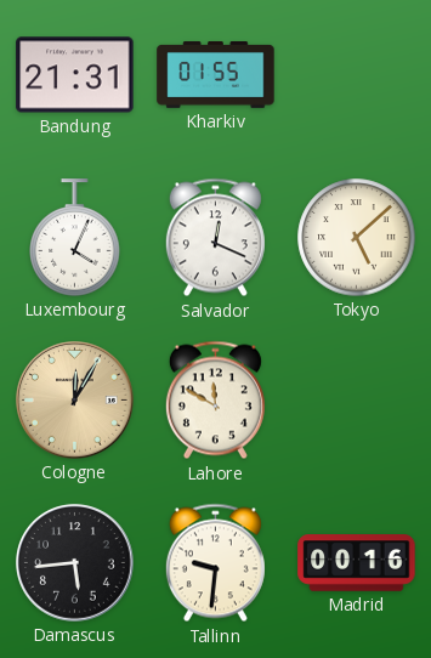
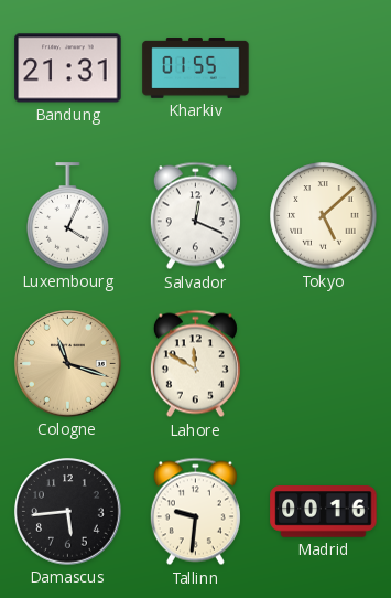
Cologne: 12:05 -> 11:18 (68, 364)
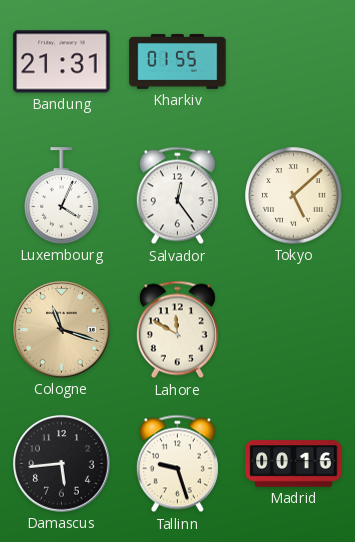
Salvador: 12:19 -> 12:24 (177, 196)
Tallinn: 9:31 -> 9:27 (177, 464)
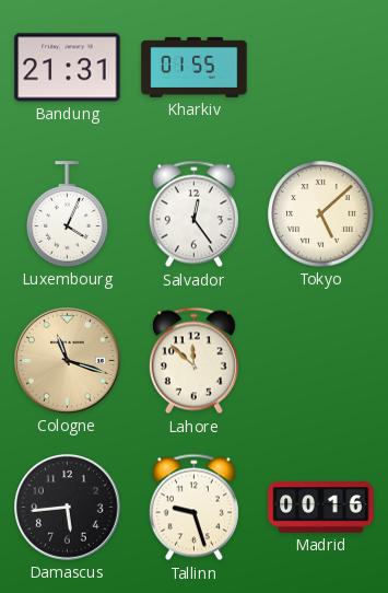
Lahore: 11:50 -> 11:52 (193, 361)
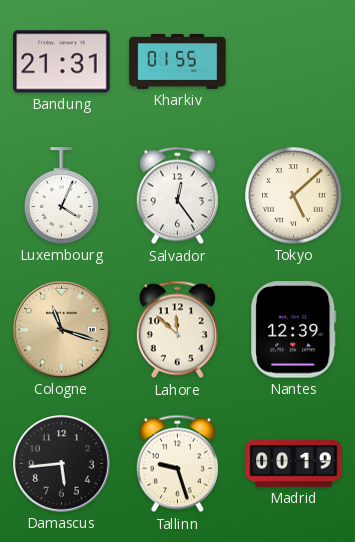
Nantes: none -> 12:39 (294, 330)
Madrid: 00:16 -> 00:19 (294, 464)
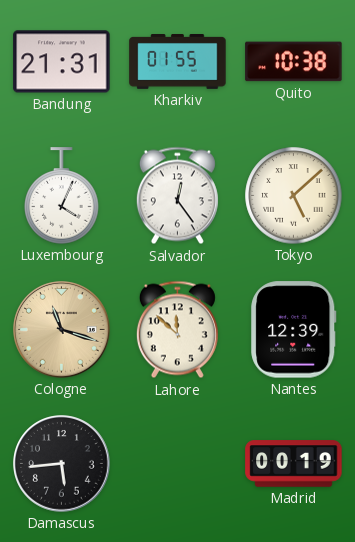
Quito: none -> 10:38 (294, 62)
Tallinn: 9:27 -> none (177, 464)
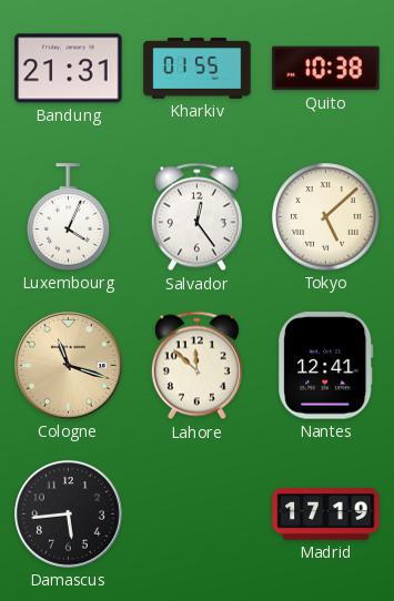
Nantes: 12:39 -> 12:41 (326, 366)
Madrid: 00:19 -> 17:19 (326, 515)
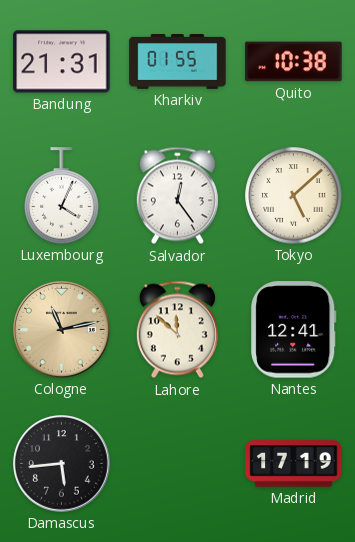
Cologne: 11:18 -> 11:13 (62, 330)
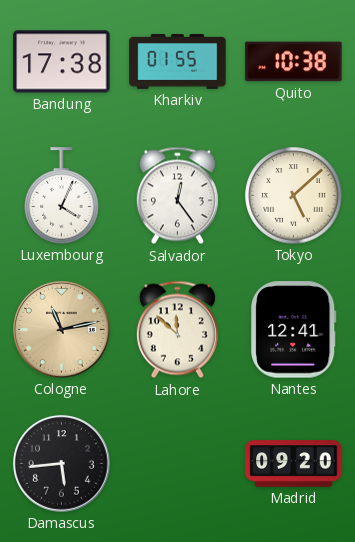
Bandung: 21:31 -> 17:38 (62, 62)
Madrid: 17:19 -> 09:20 (294, 464)
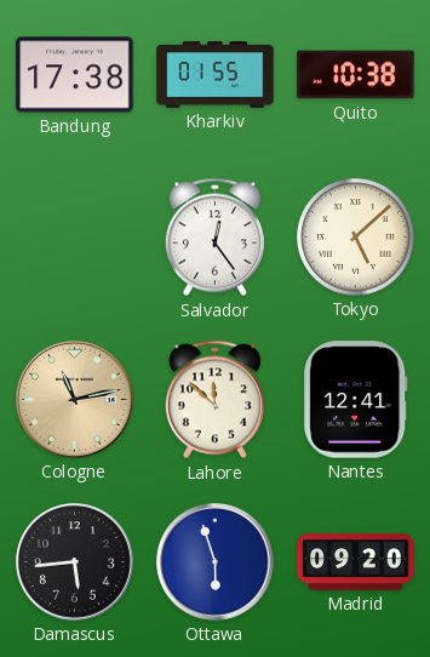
Luxembourg: 4:04 -> none (62, 196)
Ottawa: none -> 5:57 (216, 562)
